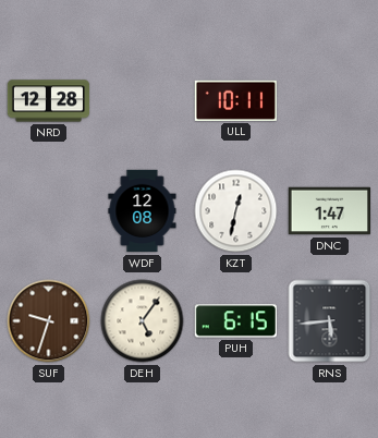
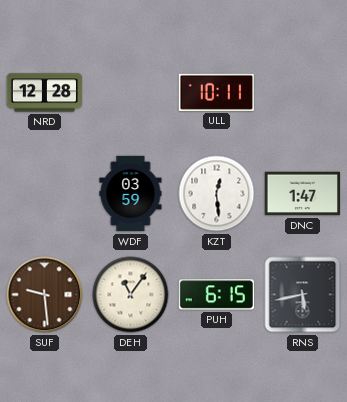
WDF: 12:08 -> 03:59 (131, 194)
KZT: 12:32 -> 12:29 (217, 194)
SUF: 9:33 -> 9:29 (45, 295)
DEH: 5:06 -> 11:06 (131, 295)
RNS: 5:44 -> 5:43 (303, 295)
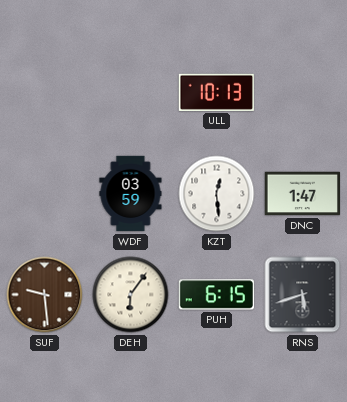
NRD: 12:28 -> none (45, 93)
ULL: 10:11 -> 10:13 (216, 92)
DEH: 11:06 -> 6:06 (131, 295)
RNS: 5:43 -> 5:42 (303, 295)
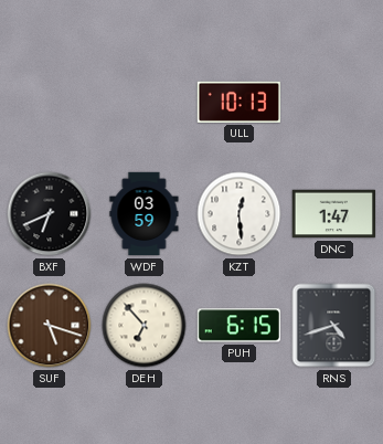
BXF: none -> 6:41 (50, 214)
SUF: 9:29 -> 5:18 (50, 326)
DEH: 6:06 -> 6:53 (145, 326)
RNS: 5:42 -> 4:42 (334, 326)
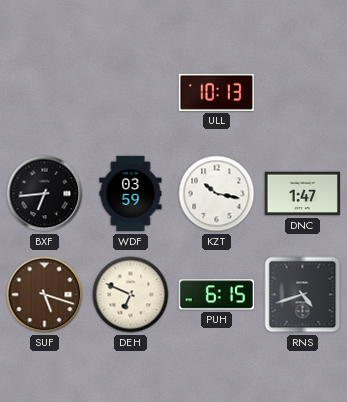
BXF: 6:41 -> 6:44 (45, 194)
KZT: 12:29 -> 10:17 (217, 194)
DEH: 6:53 -> 6:49 (131, 295)
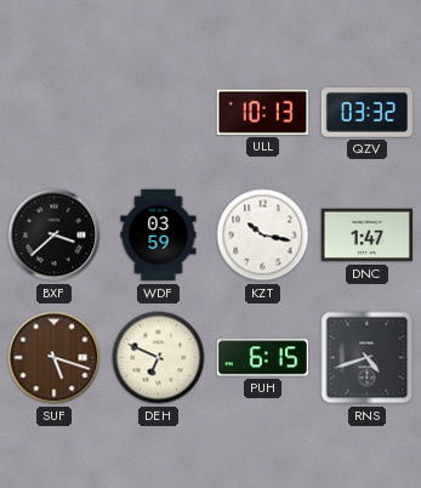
QZV: none -> 03:32 (366, 113)
BXF: 6:44 -> 3:38 (55, 236)
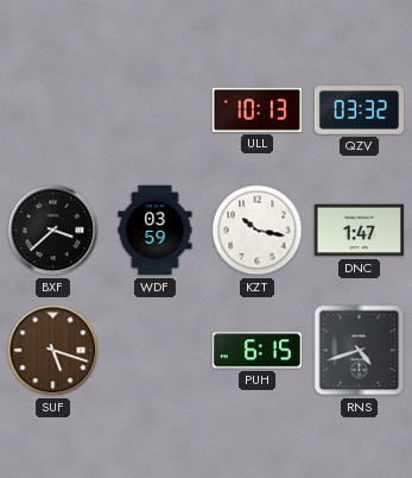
DEH: 6:49 -> none (159, 358)
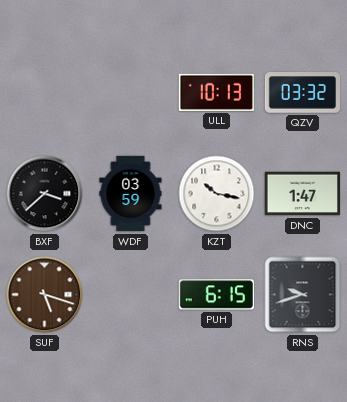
RNS: 4:42 -> 9:42 (303, 295)
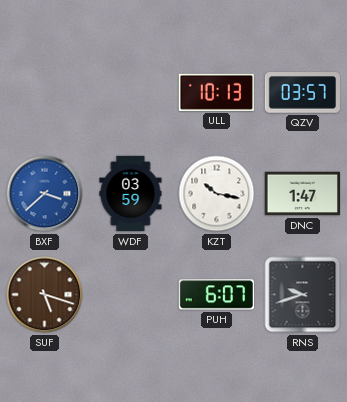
QZV: 03:32 -> 03:57 (302, 93)
BXF dial: black -> blue (45, 194)
PUH: 6:15 -> 6:07 (216, 295)
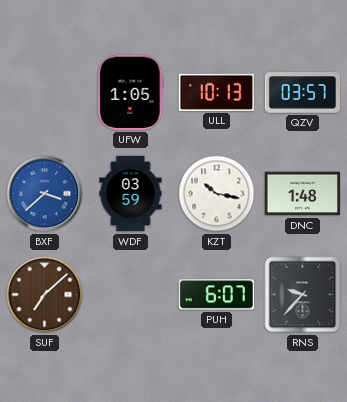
UFW: none -> 1:05 (131, 92)
DNC: 1:47 -> 1:48 (302, 194)
SUF: 5:18 -> 7:08 (45, 295)
RNS: 9:42 -> 9:37 (303, 295)
